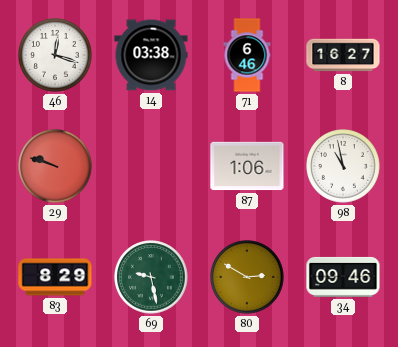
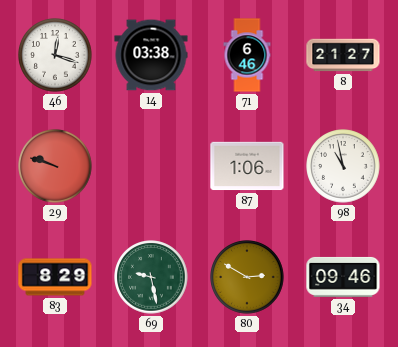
8: 16:27 -> 21:27 (343, 55)
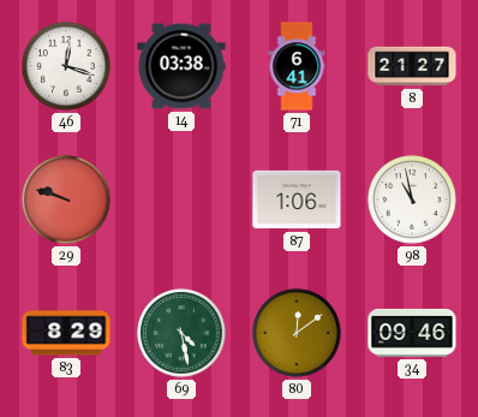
71: 6:46 -> 6:41 (297, 66)
69: 9:28 -> 4:28 (181, 333)
80: 2:50 -> 12:09 (297, 333)
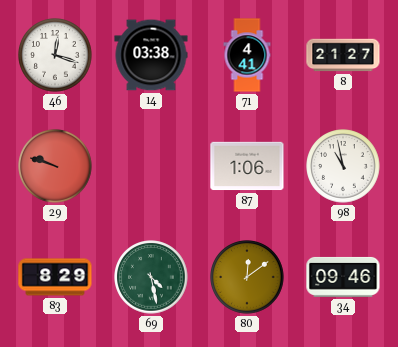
71: 6:41 -> 4:41 (247, 55)
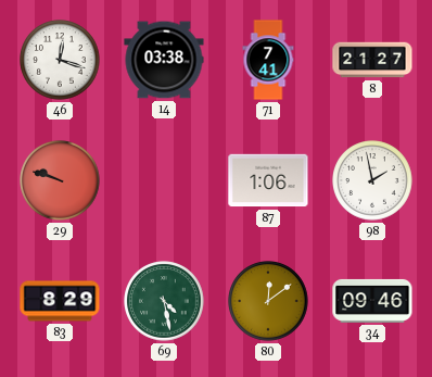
71: 4:41 -> 7:41 (268, 60)
98: 10:58 -> 1:58 (372, 180)
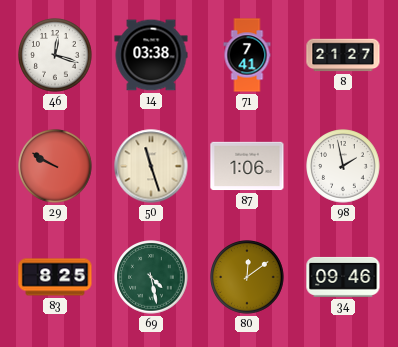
29: 9:48 -> 9:50 (55, 166)
50: none -> 11:27 (151, 166)
83: 8:29 -> 8:25 (55, 277)
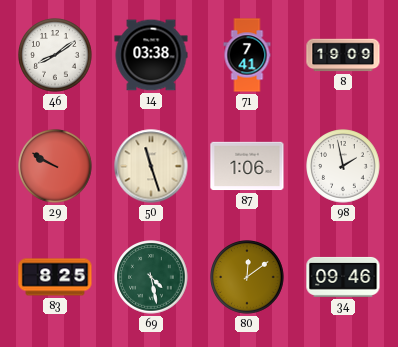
46: 12:18 -> 8:09 (55, 55)
8: 21:27 -> 19:09 (343, 55)
